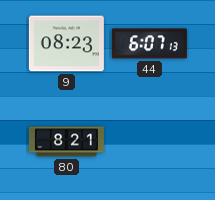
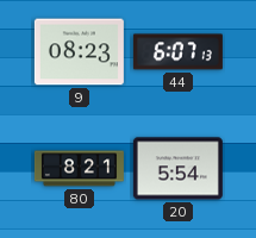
20: none -> 5:54 (177, 169)
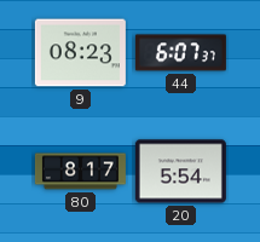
44: 6:07:13 -> 6:07:37 (180, 53)
80: 8:21 -> 8:17 (80, 172)
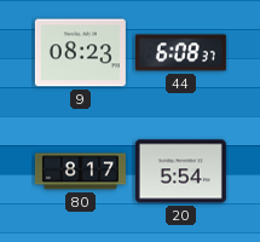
44: 6:07 -> 6:08 (180, 53)
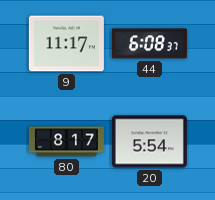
9: 08:23 -> 11:17 (66, 44)
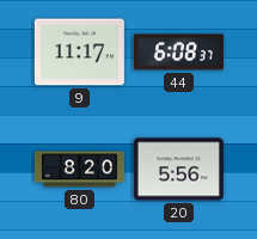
80: 8:17 -> 8:20 (79, 170)
20: 5:54 -> 5:56 (178, 170)
